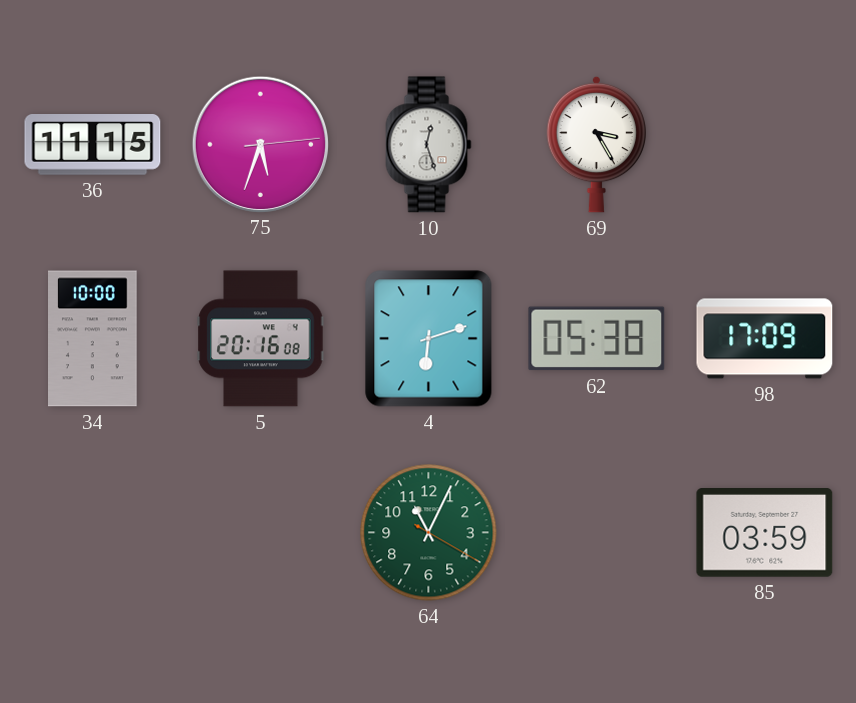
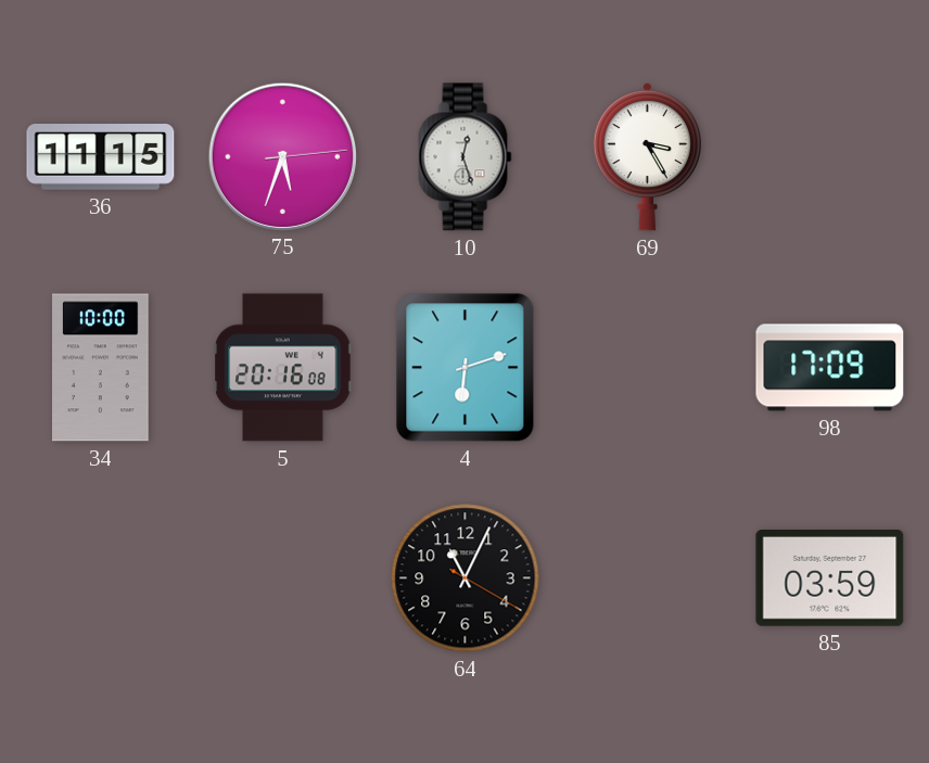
62: 05:38 -> none (597, 339)
64 dial: green -> black (466, 578)
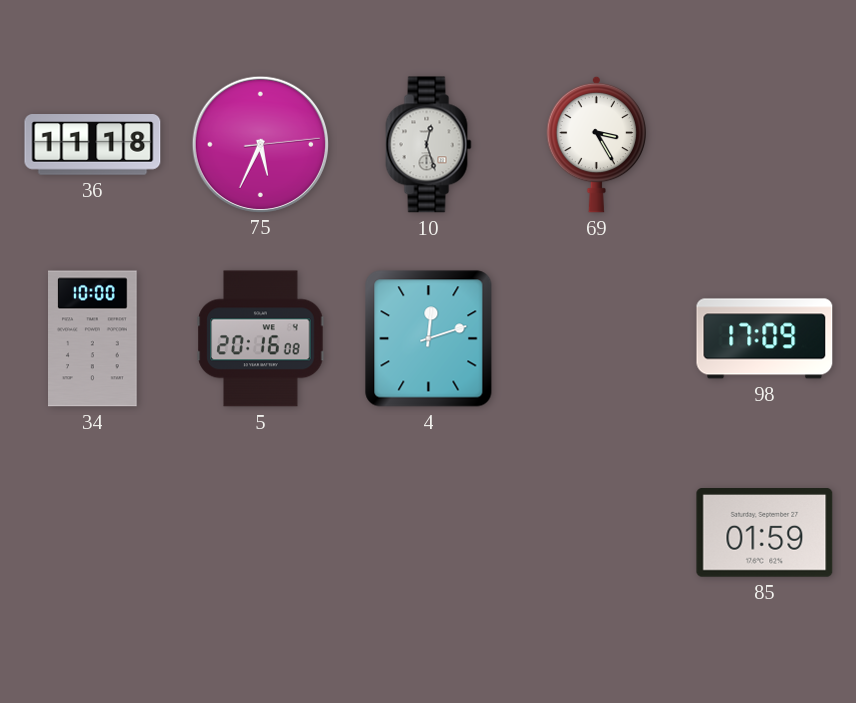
36: 11:15 -> 11:18 (93, 145)
75: 5:33 -> 5:34 (260, 144)
4: 6:12 -> 12:12 (429, 339)
64: 11:04 -> none (466, 578)
85: 03:59 -> 01:59 (765, 533)
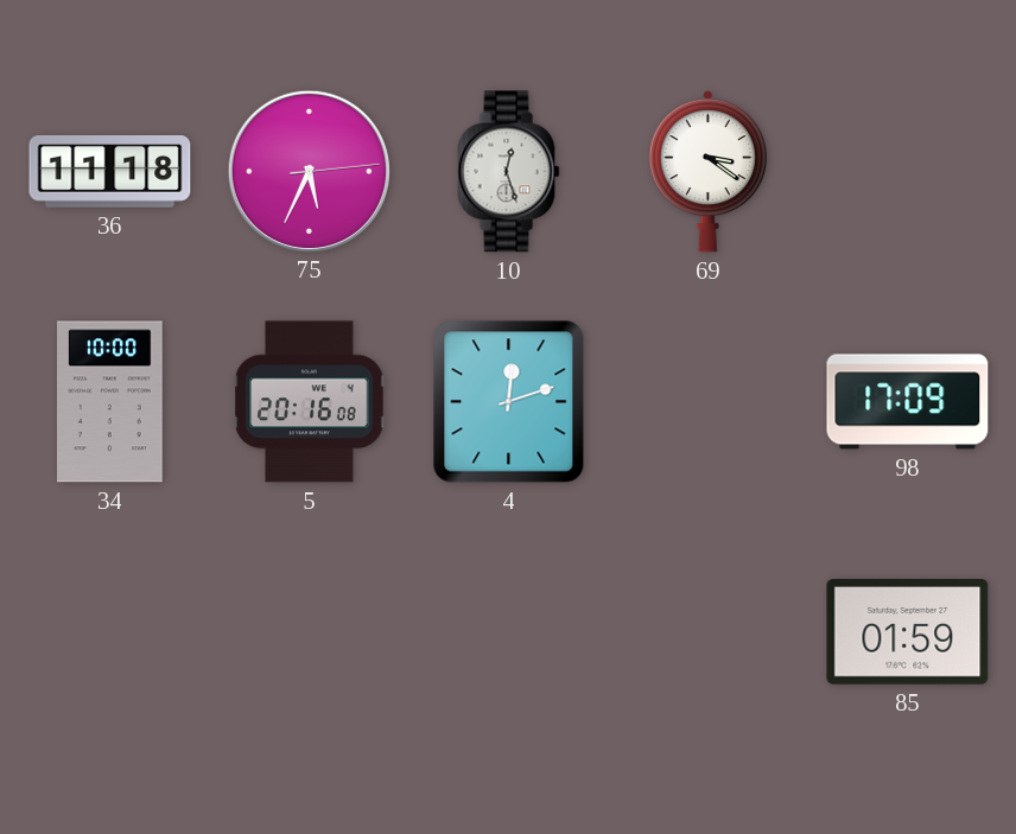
69: 3:25 -> 3:21 (709, 171)
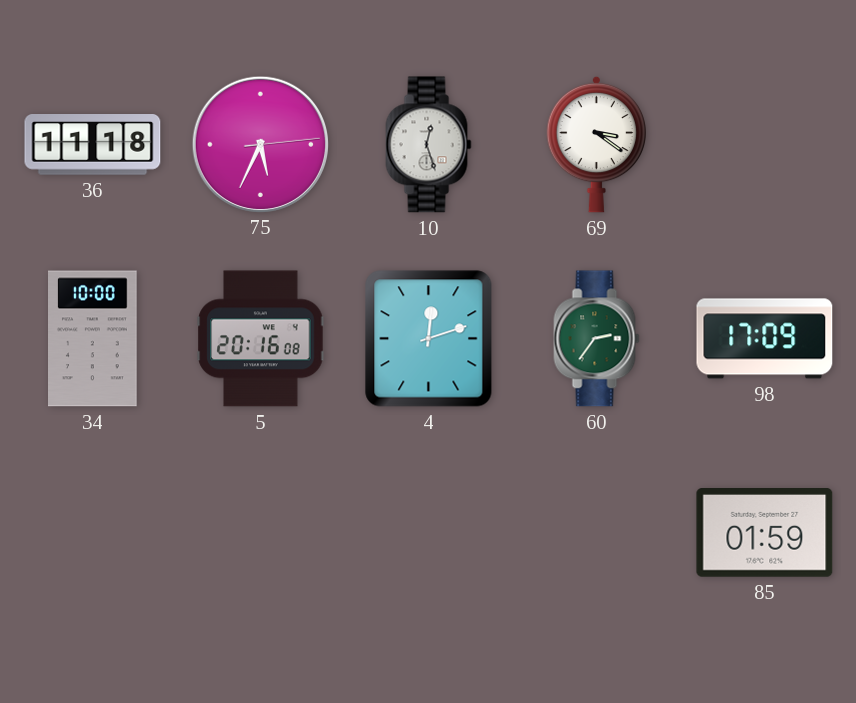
60: none -> 2:36 (597, 339)
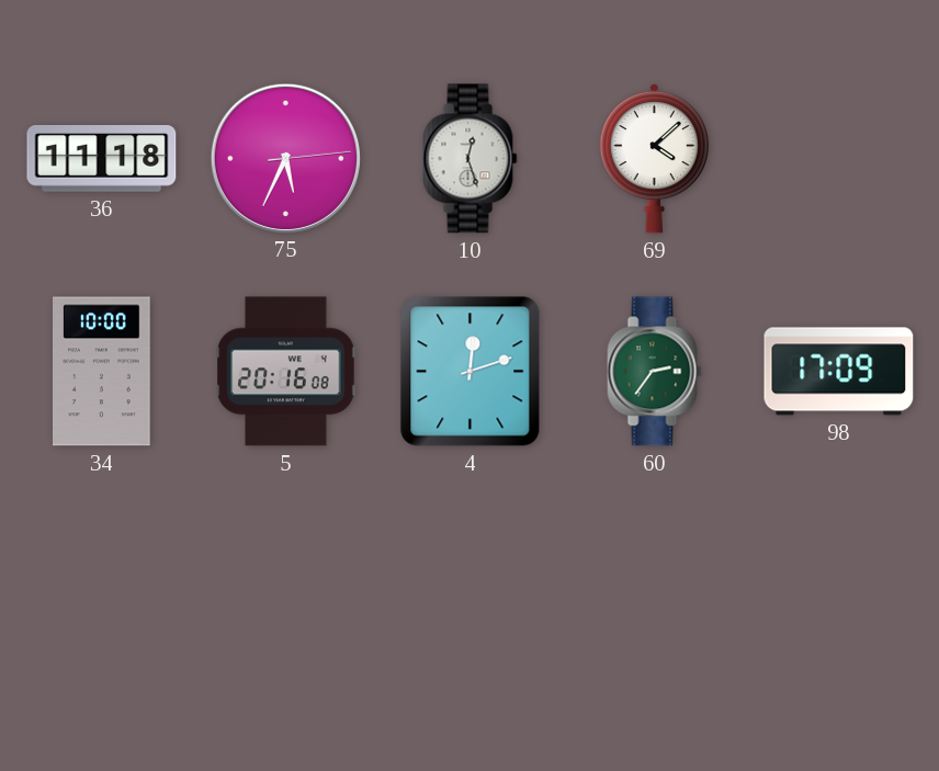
69: 3:21 -> 4:08 (655, 158)
85: 01:59 -> none (765, 533)
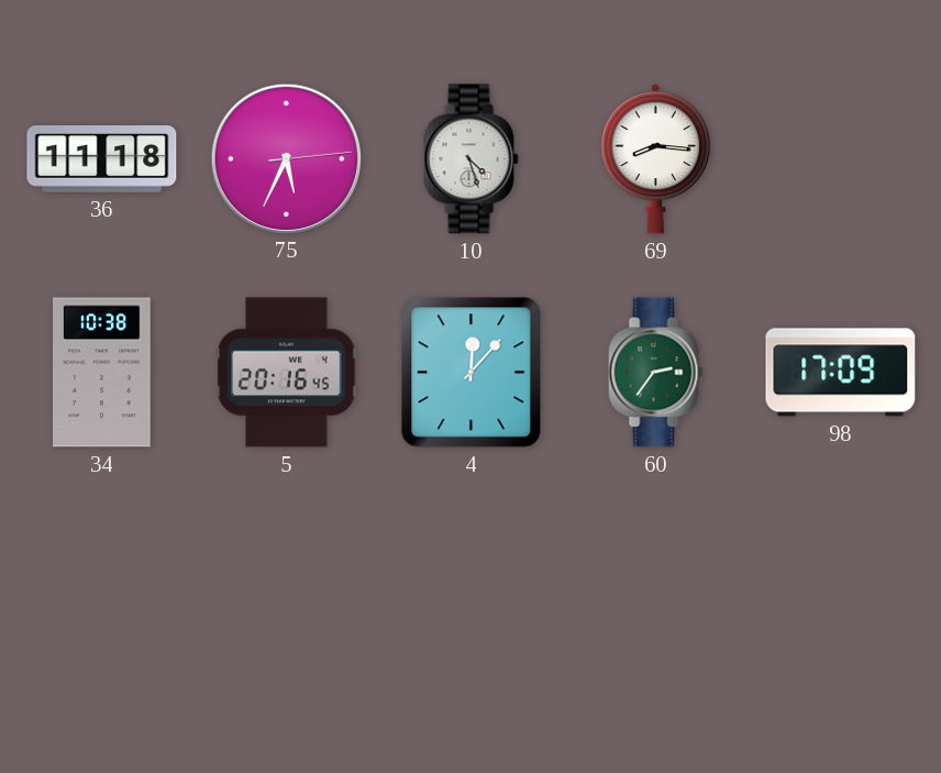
10: 12:27 -> 4:27 (472, 159)
69: 4:08 -> 8:16 (656, 158)
34: 10:00 -> 10:38 (102, 373)
5: 20:16:08 -> 20:16:45 (287, 373)
4: 12:12 -> 12:07 (472, 373)
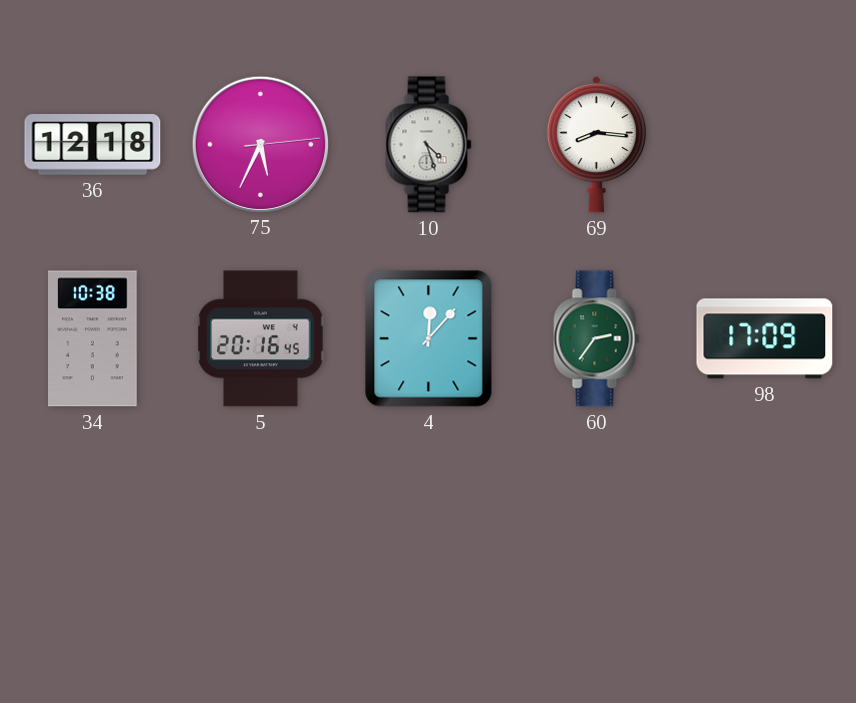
36: 11:18 -> 12:18 (93, 145)
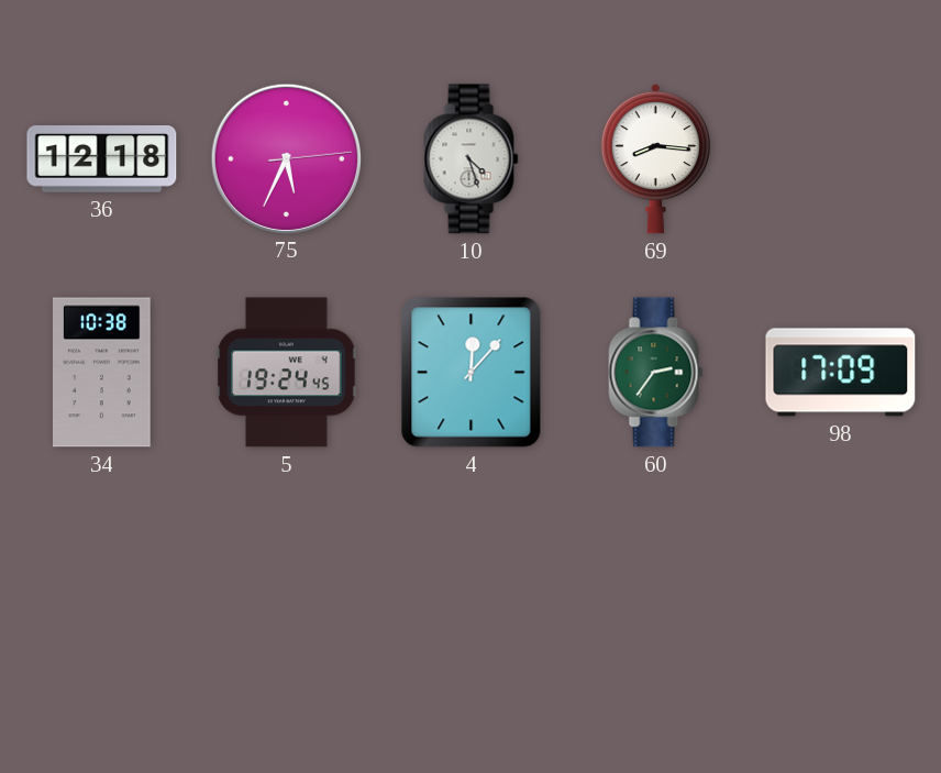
5: 20:16 -> 19:24 (287, 373)
